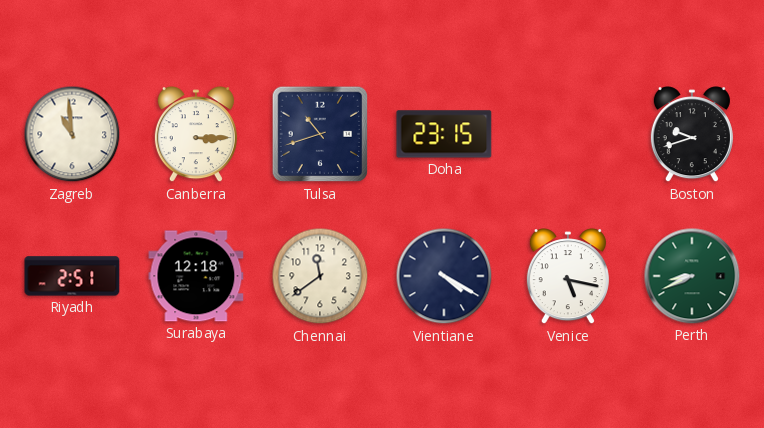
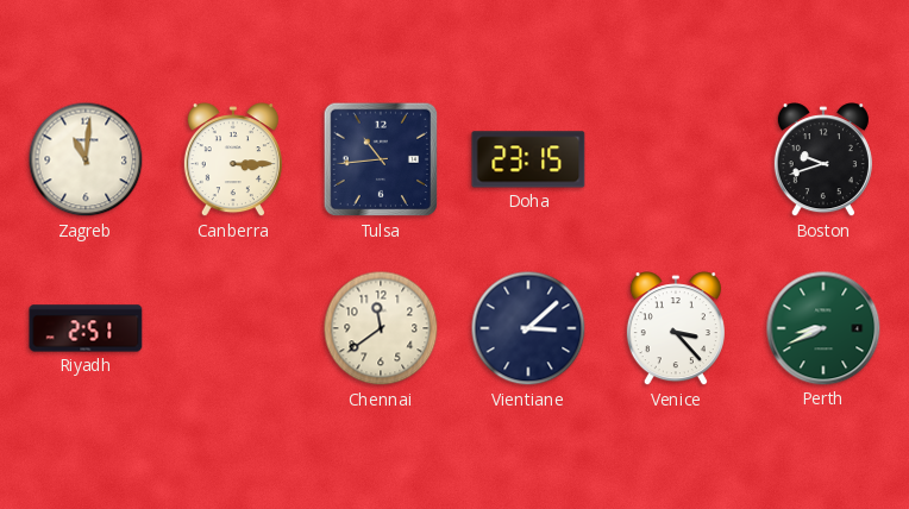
Zagreb: 10:59 -> 11:01 (86, 159)
Tulsa: 10:42 -> 10:44 (381, 159)
Surabaya: 12:18 -> none (196, 276)
Vientiane: 4:20 -> 3:08 (528, 328)
Venice: 5:17 -> 3:23 (676, 329)
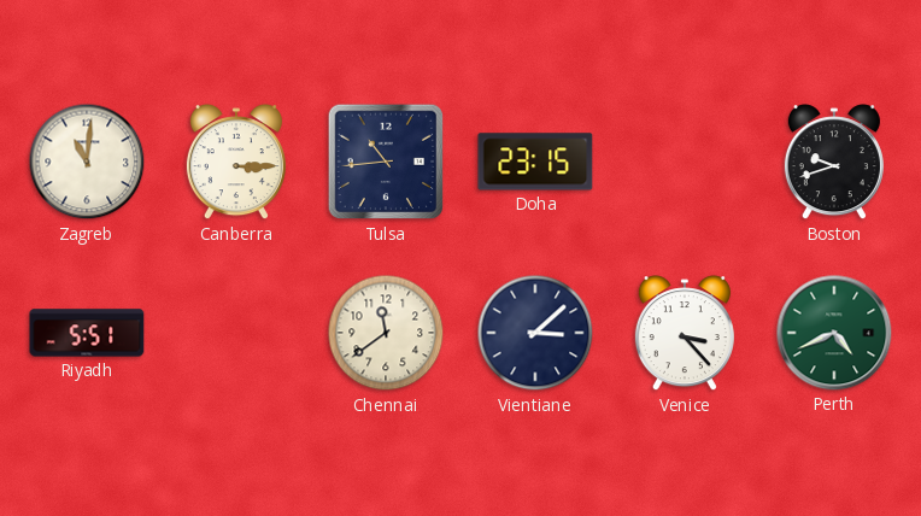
Riyadh: 2:51 -> 5:51 (87, 333)
Perth: 8:41 -> 4:41 (834, 333)
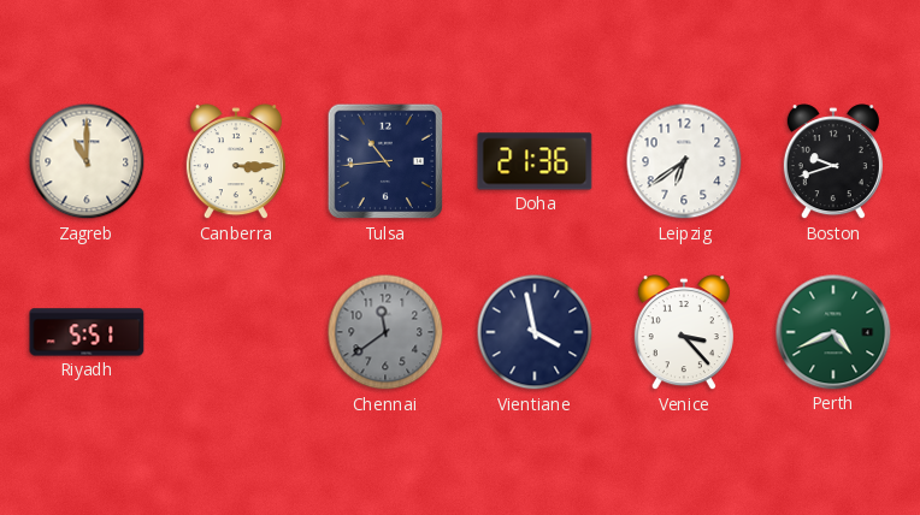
Zagreb: 11:01 -> 11:00 (87, 161)
Doha: 23:15 -> 21:36 (535, 161)
Leipzig: none -> 6:39 (684, 161)
Chennai dial: cream -> grey (385, 332)
Vientiane: 3:08 -> 3:58 (535, 332)
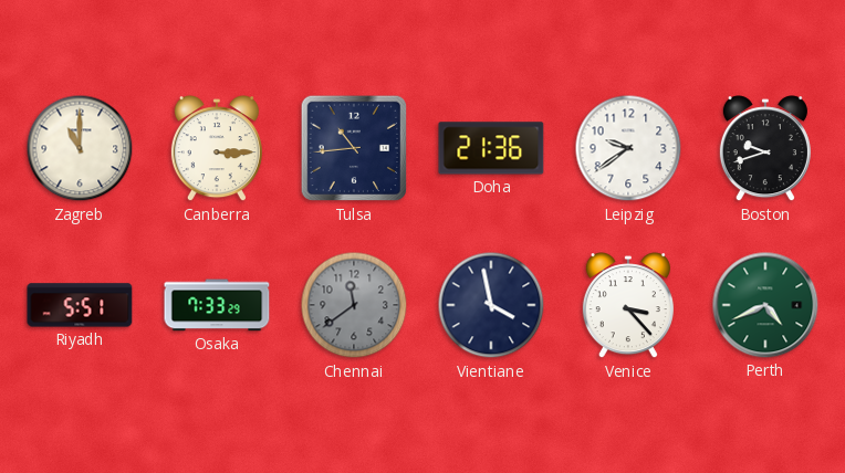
Leipzig: 6:39 -> 9:39 (628, 148)
Osaka: none -> 7:33 (217, 305)
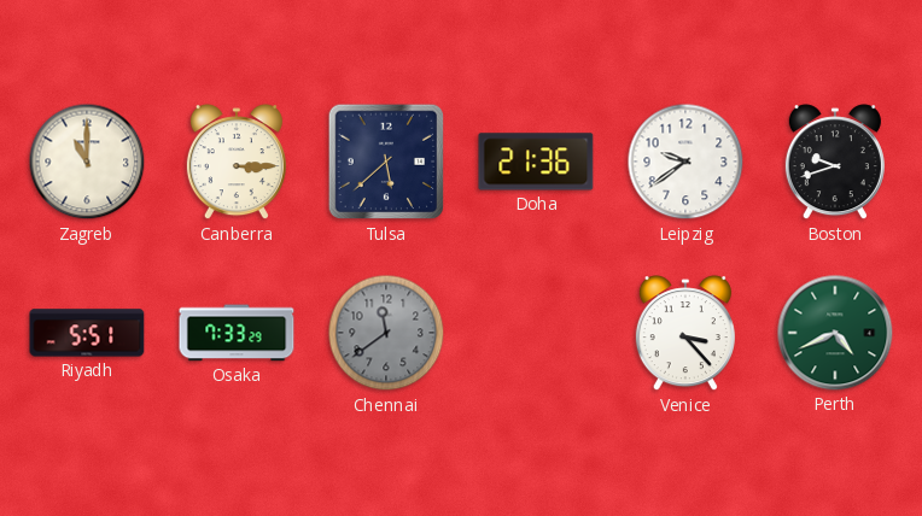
Tulsa: 10:44 -> 5:38 (386, 162)
Vientiane: 3:58 -> none (491, 305)
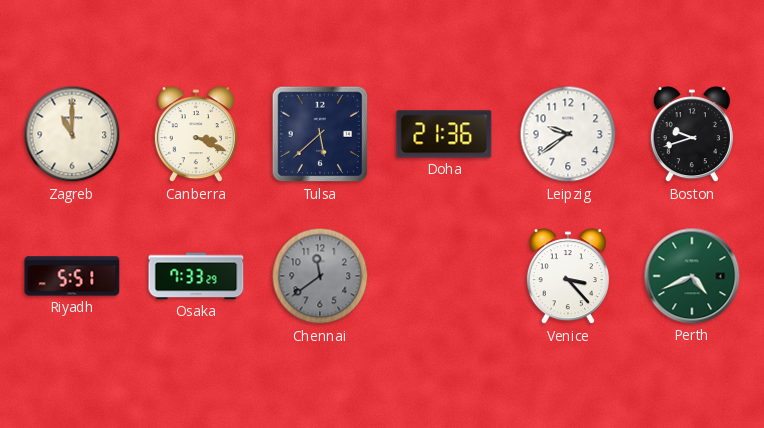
Canberra: 3:15 -> 3:19 (196, 135)
